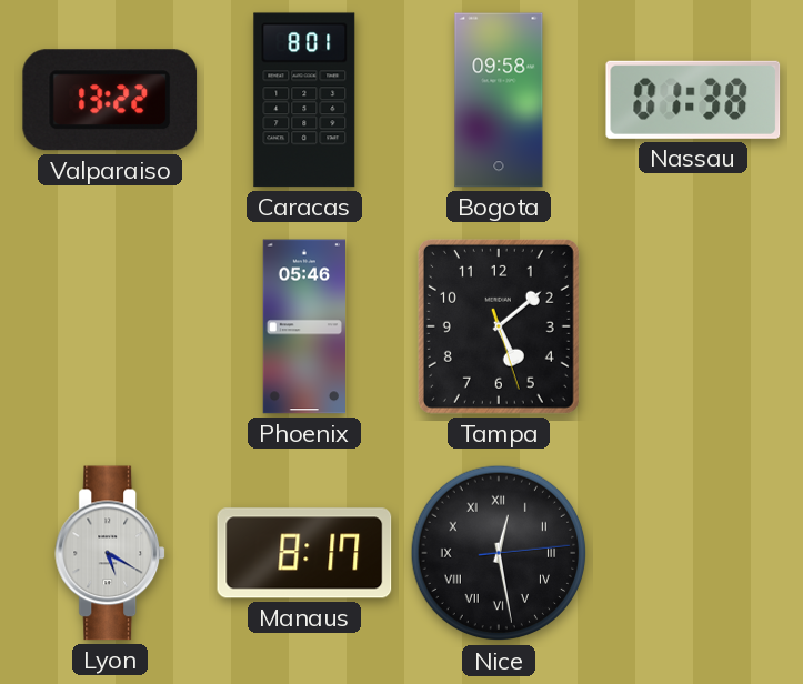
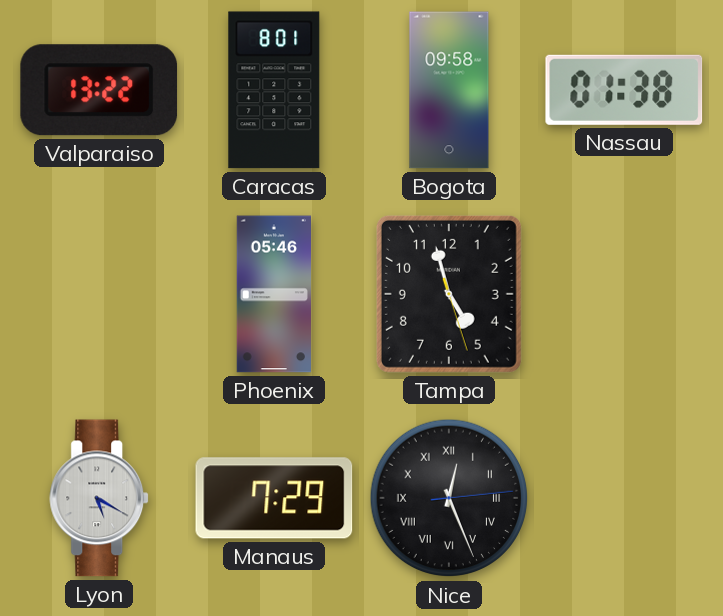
Tampa: 5:08 -> 4:57 (449, 294)
Manaus: 8:17 -> 7:29 (274, 498)
Nice: 12:28 -> 12:26 (449, 498)
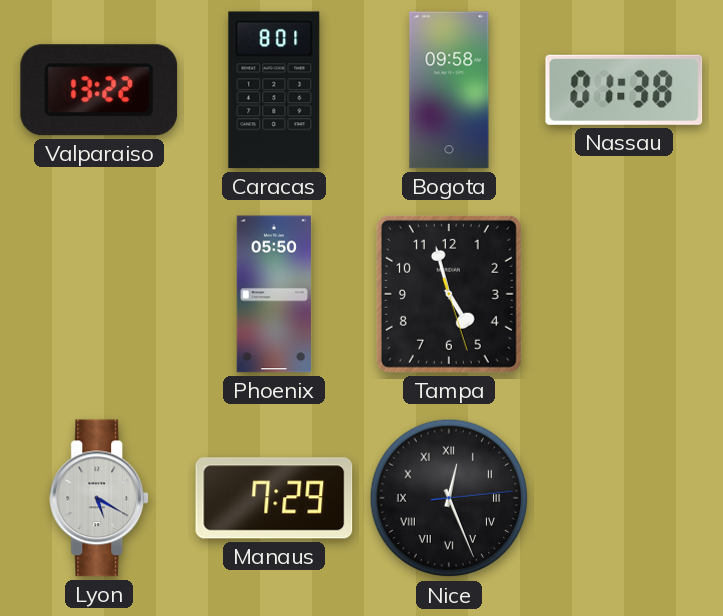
Phoenix: 05:46 -> 05:50 (273, 294)
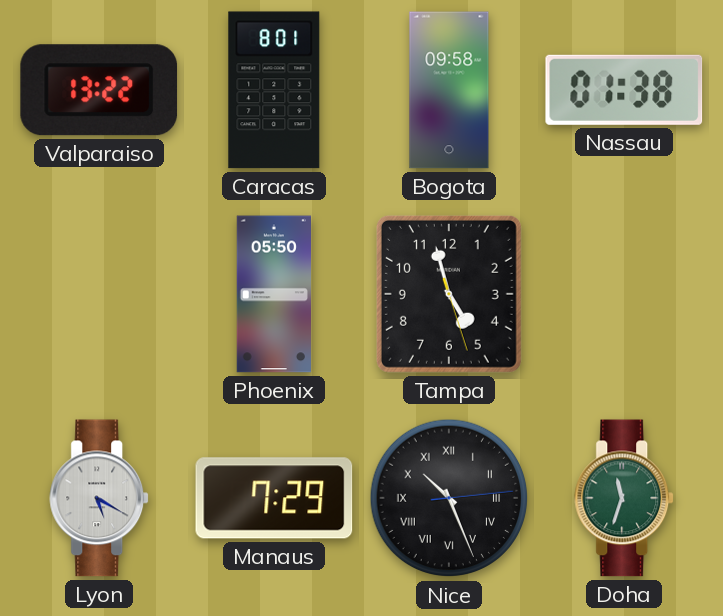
Nice: 12:26 -> 10:26 (449, 498)
Doha: none -> 11:33 (625, 498)
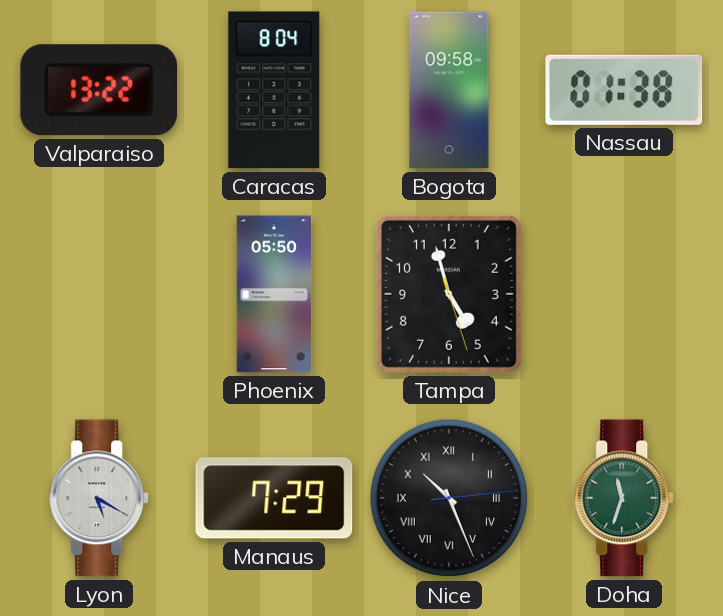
Caracas: 8:01 -> 8:04 (274, 90)
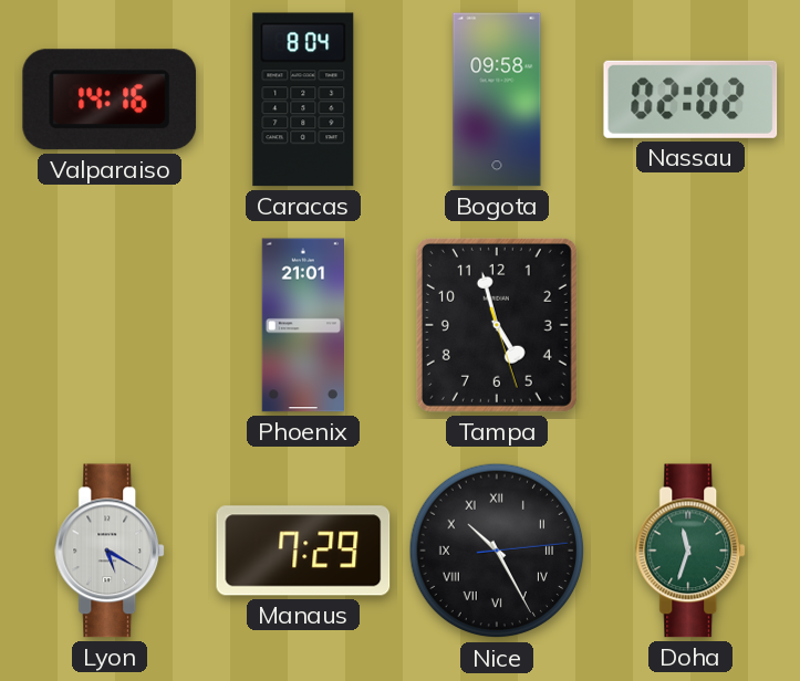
Valparaiso: 13:22 -> 14:16 (110, 99)
Nassau: 01:38 -> 02:02 (690, 99)
Phoenix: 05:50 -> 21:01 (302, 325)
Nice: 10:26 -> 10:25 (497, 551)
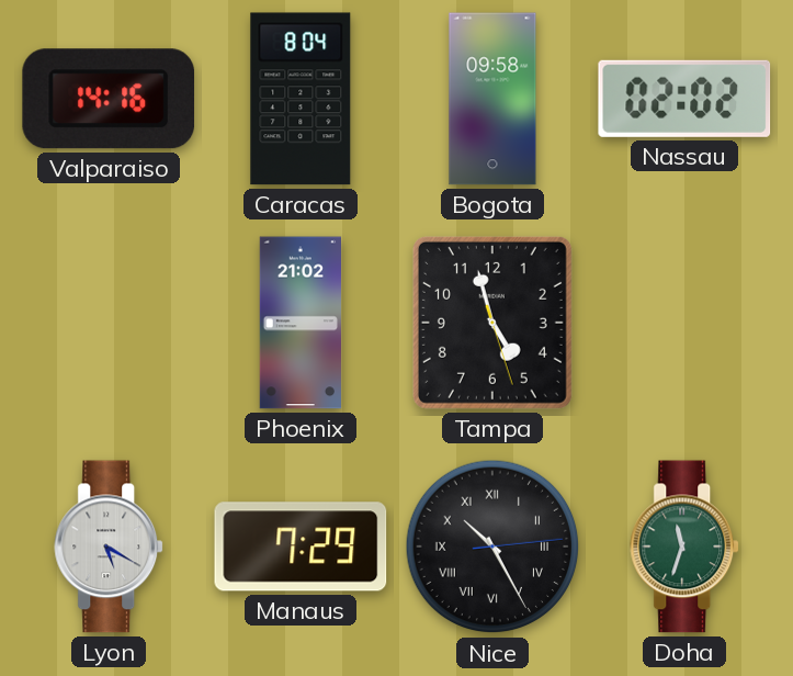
Phoenix: 21:01 -> 21:02 (299, 323)
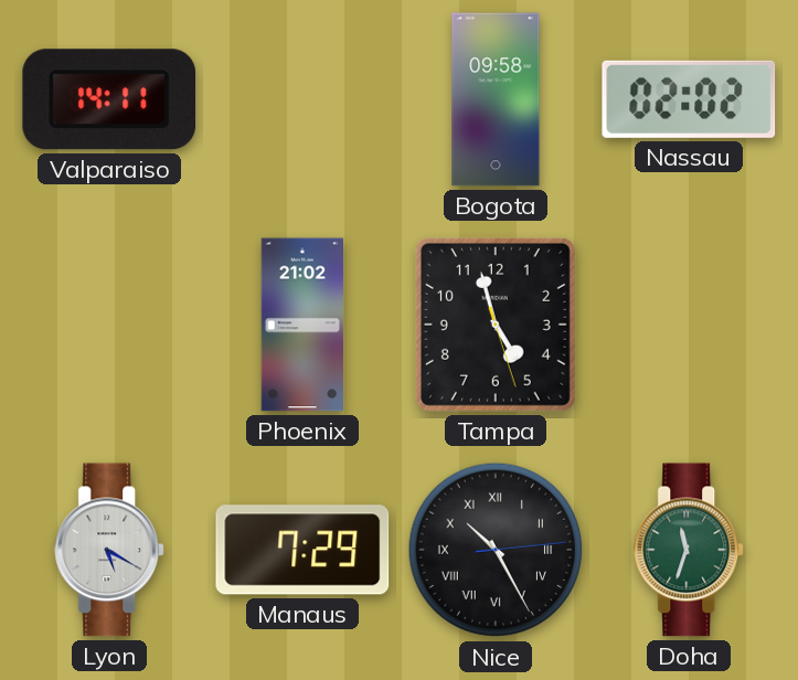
Valparaiso: 14:16 -> 14:11 (109, 99)
Caracas: 8:04 -> none (301, 99)
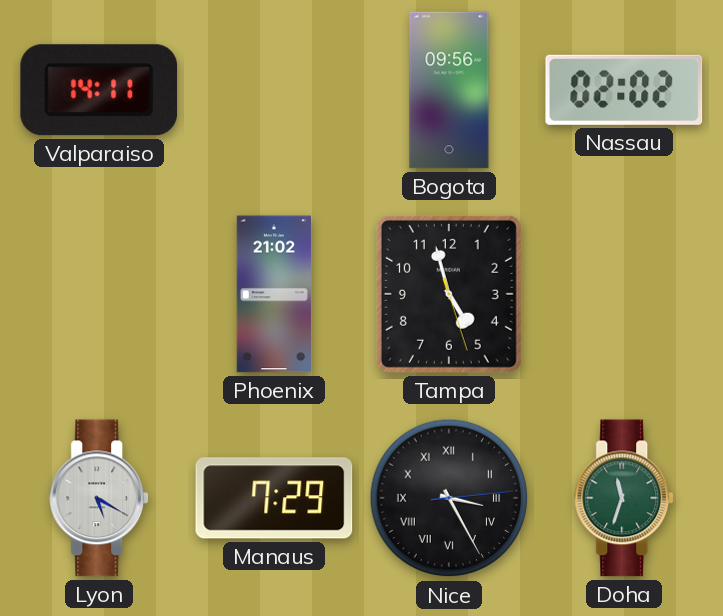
Bogota: 09:58 -> 09:56 (449, 90)
Nice: 10:25 -> 3:25 (449, 498)
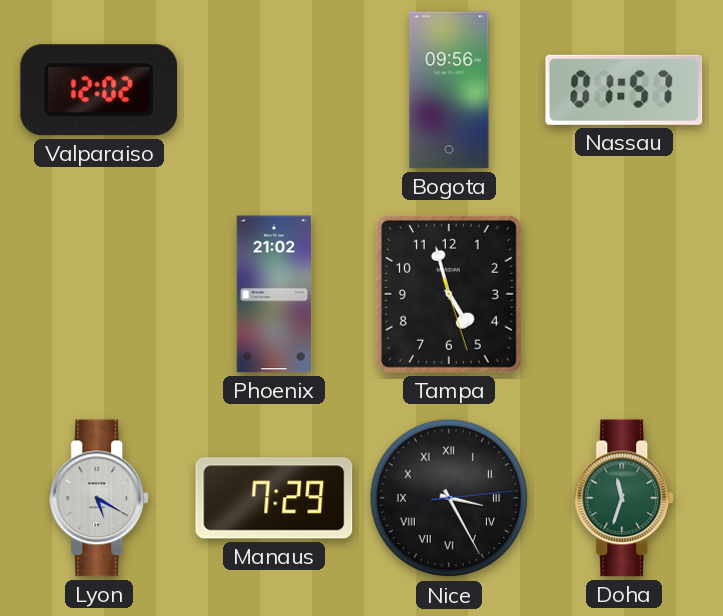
Valparaiso: 14:11 -> 12:02 (99, 90)
Nassau: 02:02 -> 01:57 (624, 90)
